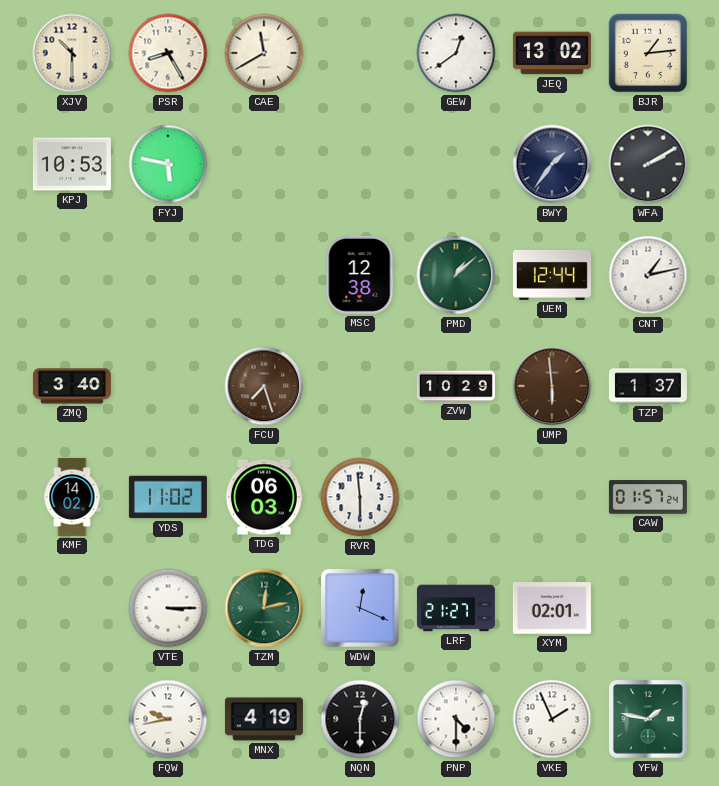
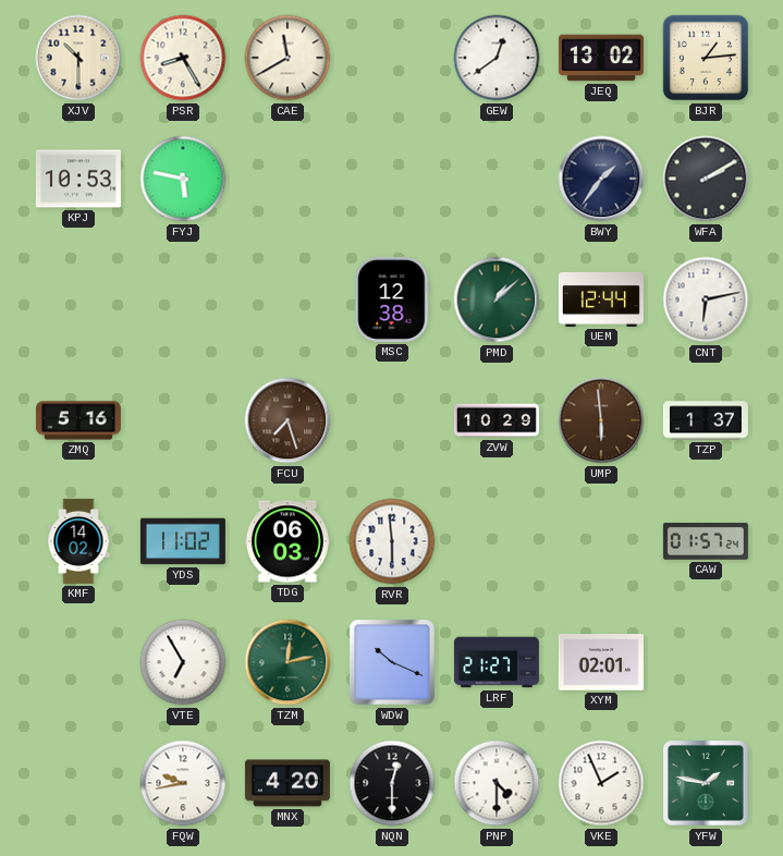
CNT: 1:13 -> 6:13 (706, 299)
ZMQ: 3:40 -> 5:16 (78, 420)
VTE: 3:15 -> 6:55 (183, 662)
WDW: 12:19 -> 10:19 (392, 662)
MNX: 4:19 -> 4:20 (287, 783)
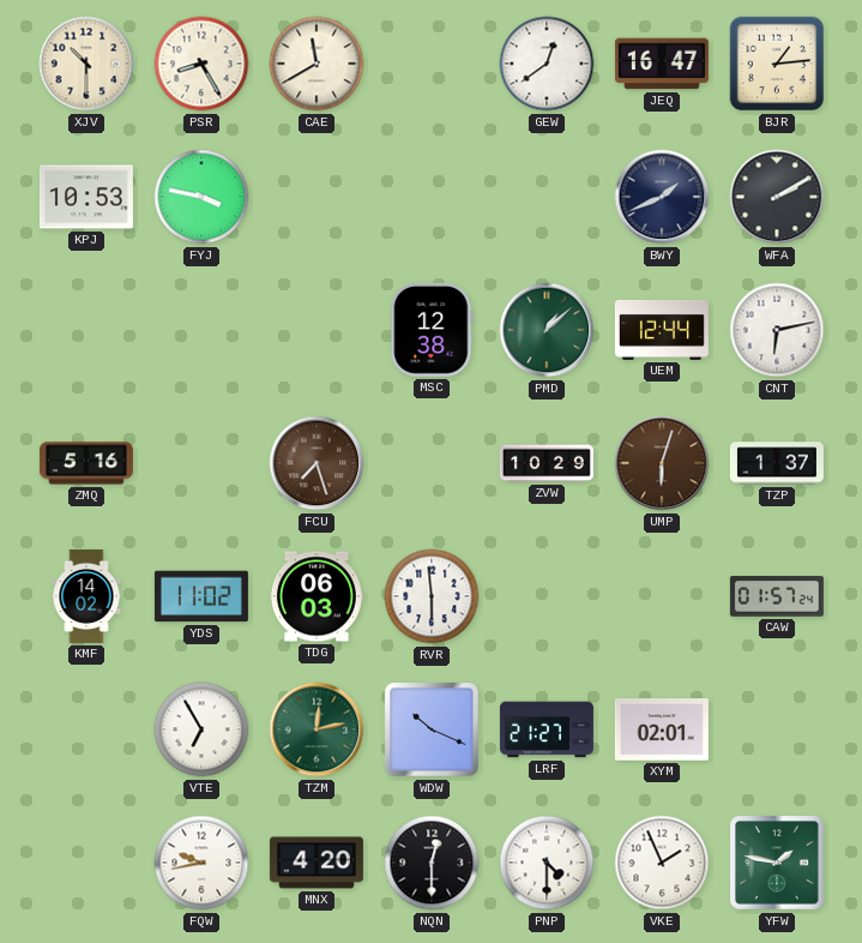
JEQ: 13:02 -> 16:47 (662, 64)
FYJ: 5:47 -> 3:47 (201, 197)
BWY: 1:36 -> 1:41 (662, 197)
UMP: 5:59 -> 6:03 (662, 463)
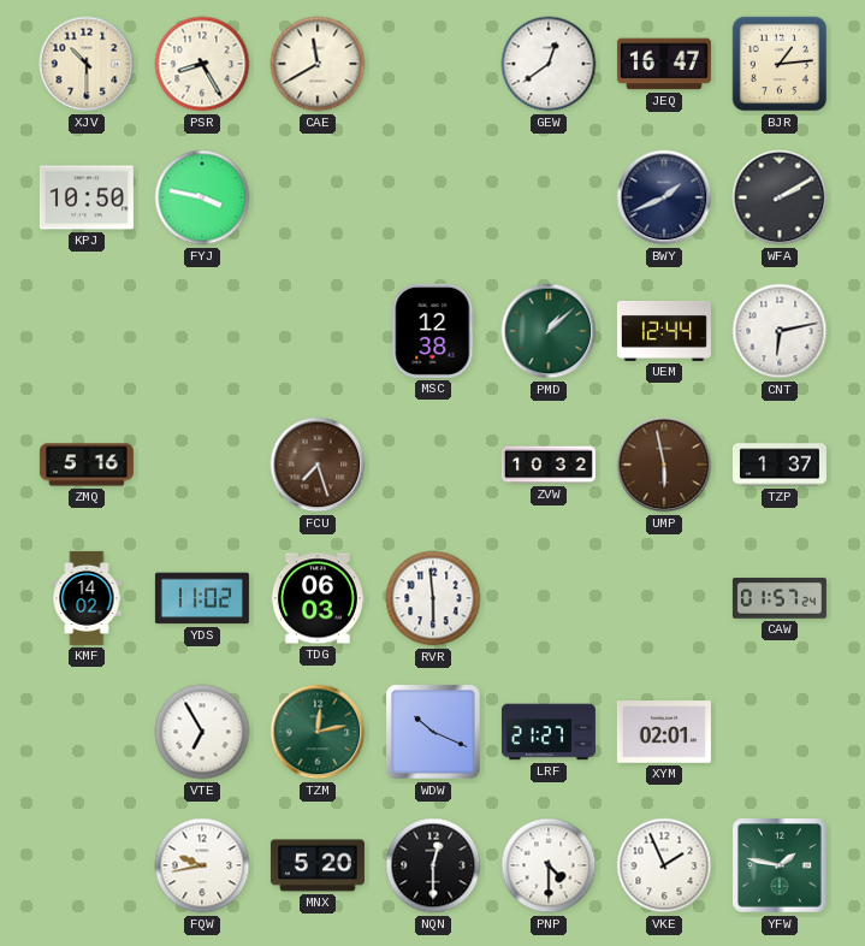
KPJ: 10:53 -> 10:50 (87, 197)
ZVW: 10:29 -> 10:32 (549, 465)
UMP: 6:03 -> 5:58 (664, 465)
MNX: 4:20 -> 5:20 (318, 865)
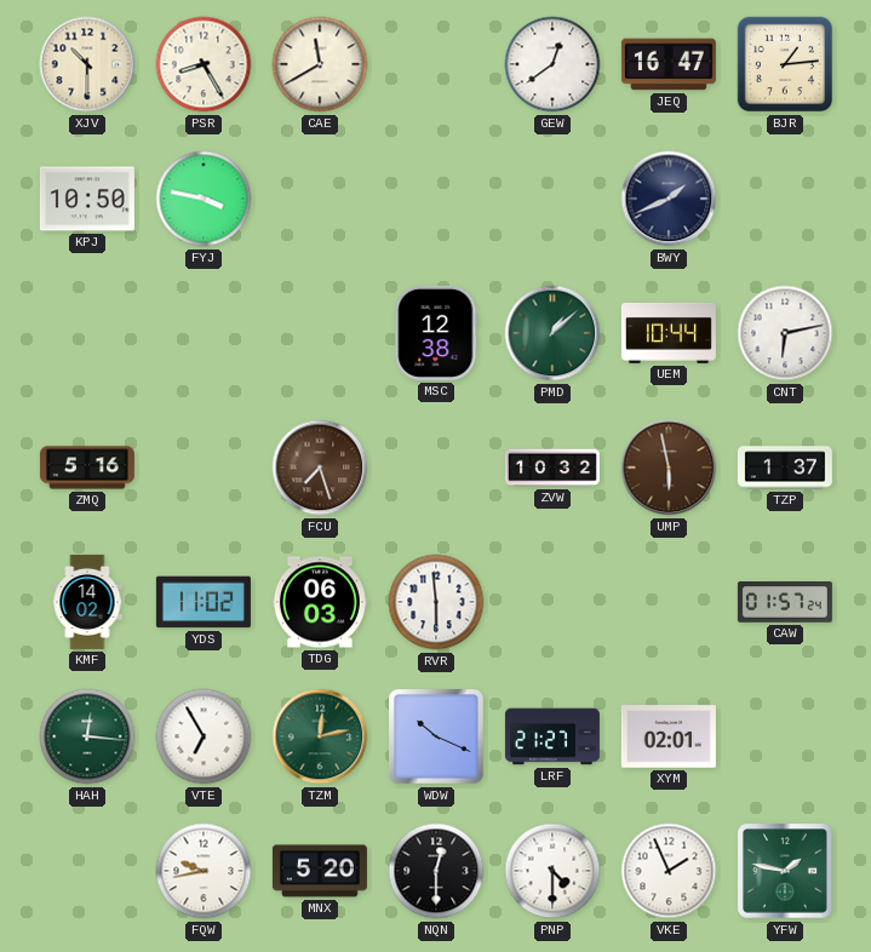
WFA: 2:10 -> none (780, 197)
UEM: 12:44 -> 10:44 (669, 333)
HAH: none -> 12:16 (87, 736)
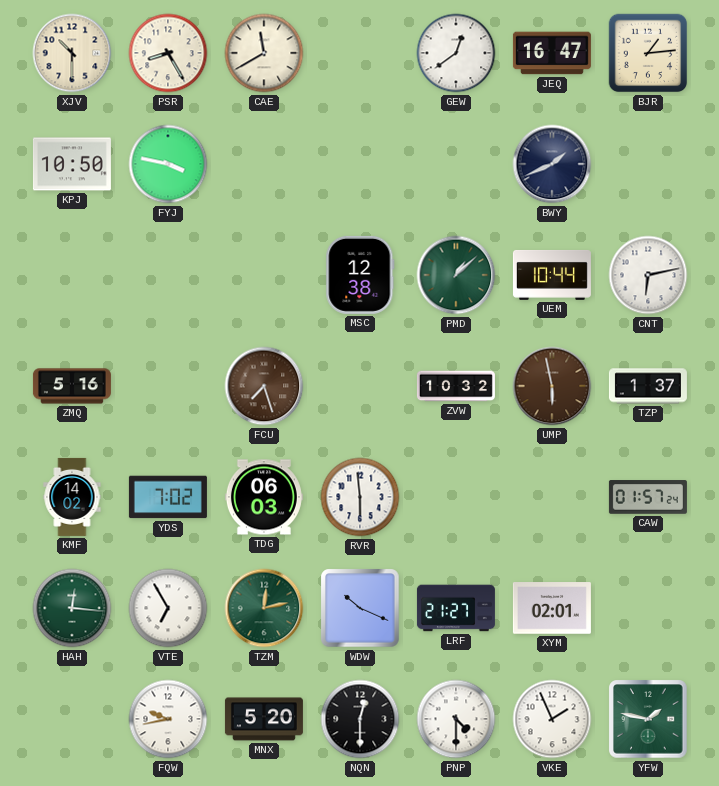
YDS: 11:02 -> 7:02 (168, 497)
